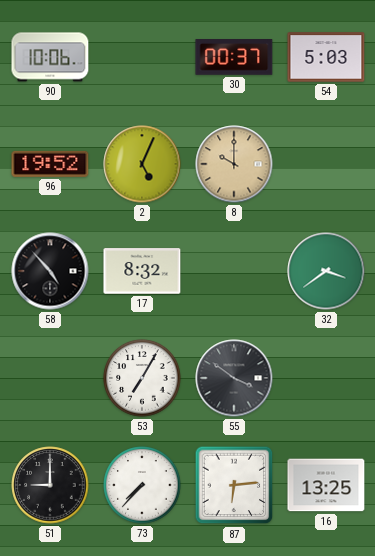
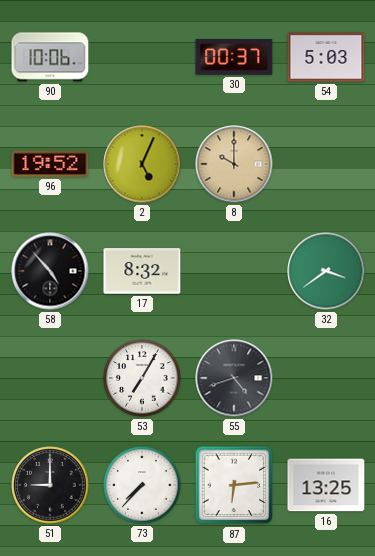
55: 3:51 -> 4:42 (234, 378)
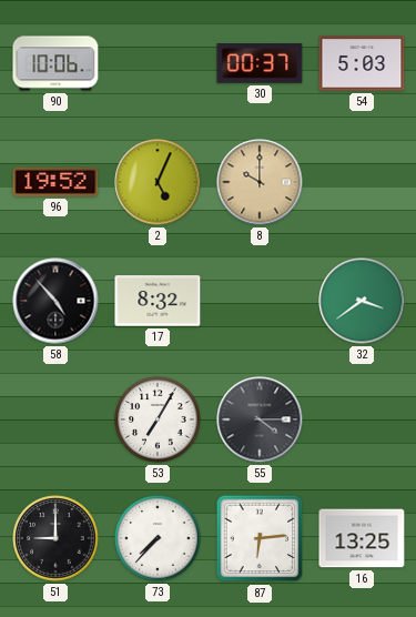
55: 4:42 -> 4:15 (260, 419)
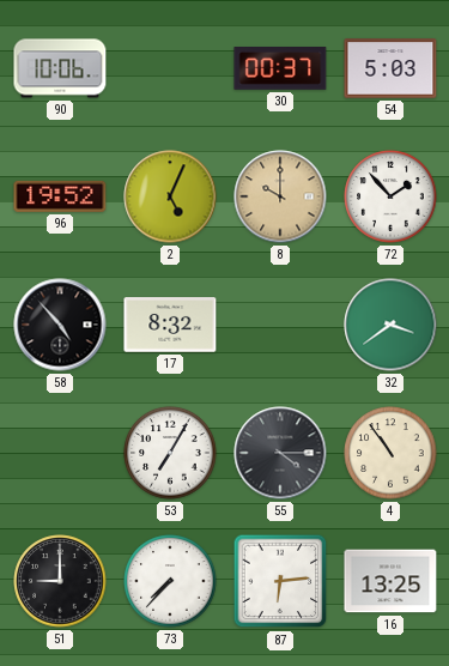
72: none -> 1:53 (390, 196)
4: none -> 10:54 (390, 453)
